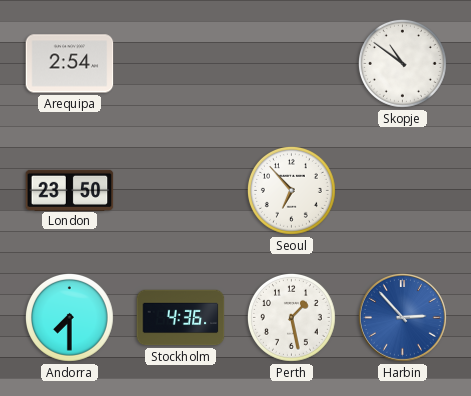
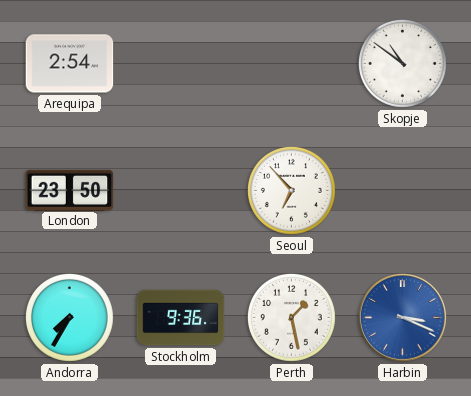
Andorra: 7:30 -> 7:35 (69, 317)
Stockholm: 4:36 -> 9:36 (181, 318)
Harbin: 2:53 -> 3:19 (402, 317)
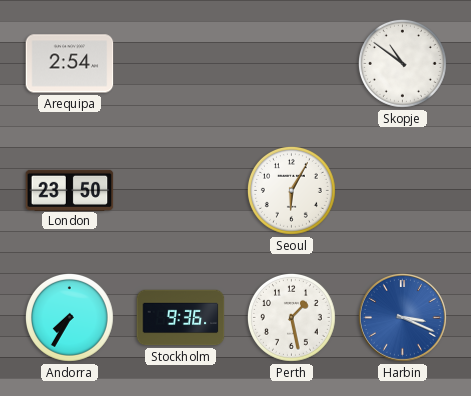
Seoul: 6:53 -> 6:05 (291, 190)
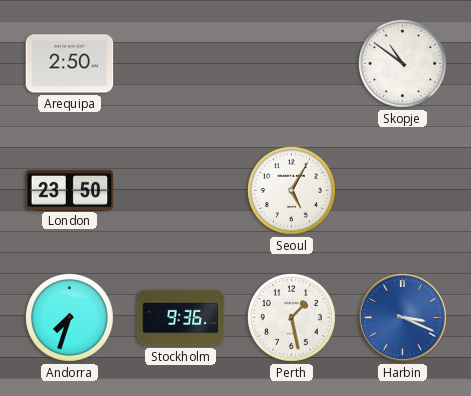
Arequipa: 2:54 -> 2:50 (70, 64)
Seoul: 6:05 -> 5:05 (291, 190)
Andorra: 7:35 -> 7:33 (69, 317)
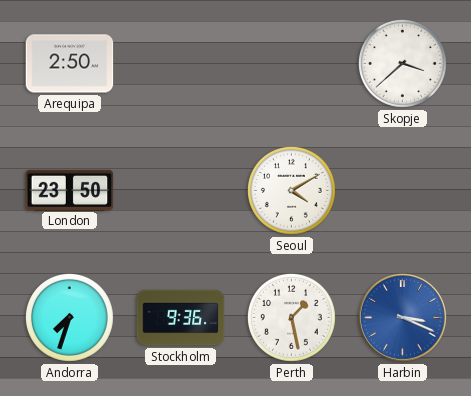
Skopje: 10:51 -> 3:38 (402, 63)
Seoul: 5:05 -> 4:10 (291, 190)
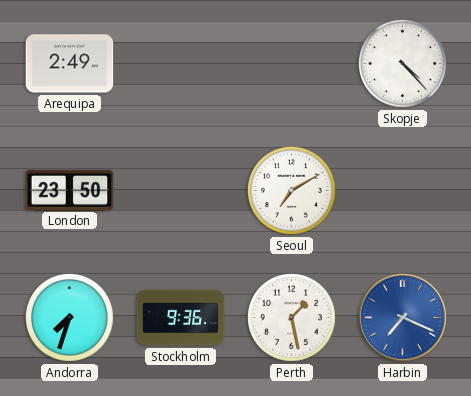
Arequipa: 2:50 -> 2:49 (70, 64)
Skopje: 3:38 -> 4:23 (402, 63)
Seoul: 4:10 -> 7:10 (291, 190)
Harbin: 3:19 -> 7:19 (402, 317)
